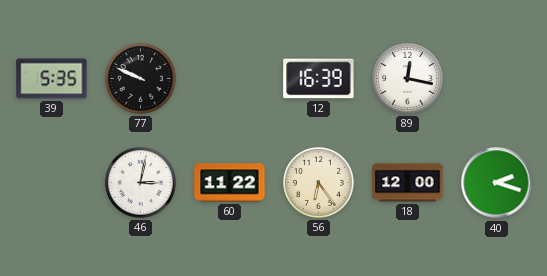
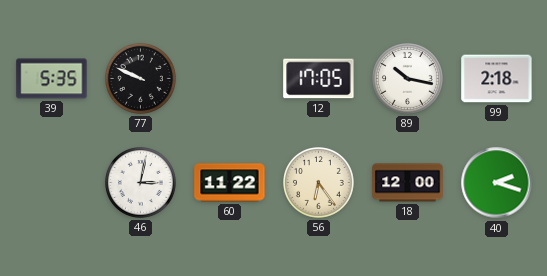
12: 16:39 -> 17:05 (319, 79)
89: 12:17 -> 10:17 (408, 79)
99: none -> 2:18 (497, 79)
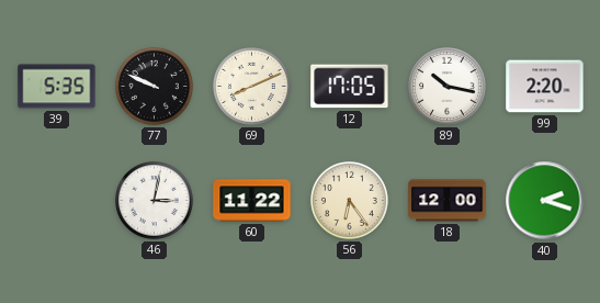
69: none -> 8:11 (252, 87)
99: 2:18 -> 2:20 (545, 87)
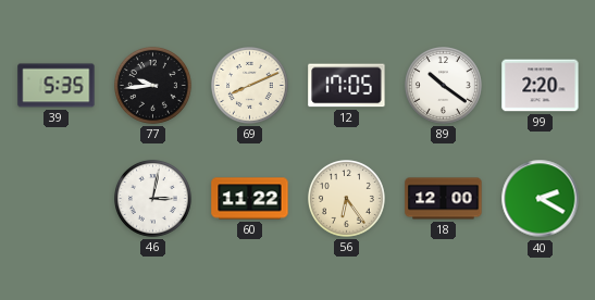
77: 9:49 -> 9:44 (153, 86)
89: 10:17 -> 10:21 (444, 86)
40: 2:18 -> 2:20 (541, 199)
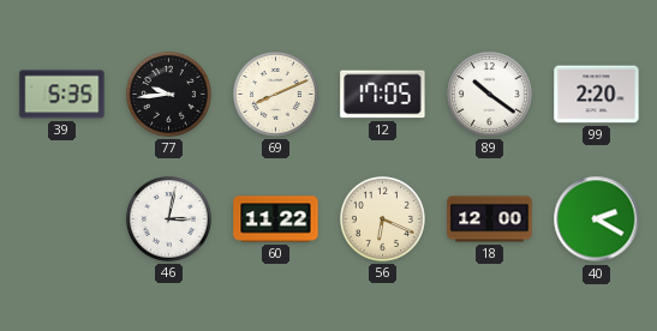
56: 6:24 -> 6:19 (383, 219)
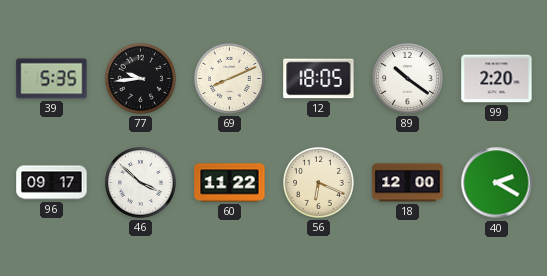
12: 17:05 -> 18:05 (319, 79)
96: none -> 09:17 (52, 183)
46: 3:02 -> 3:52 (141, 183)
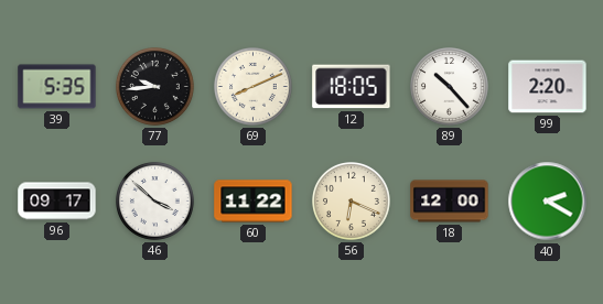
89: 10:21 -> 10:23 (450, 87)
